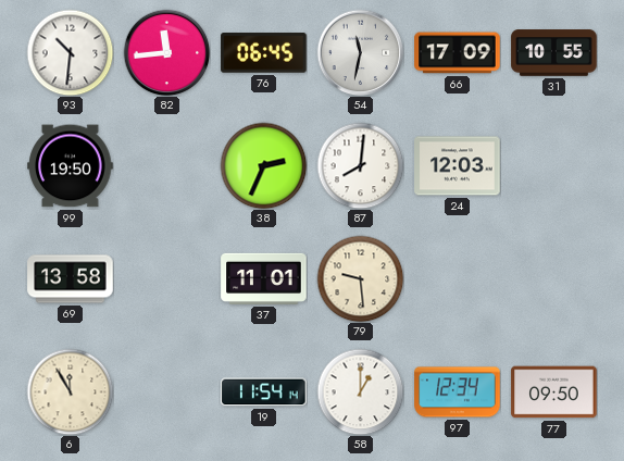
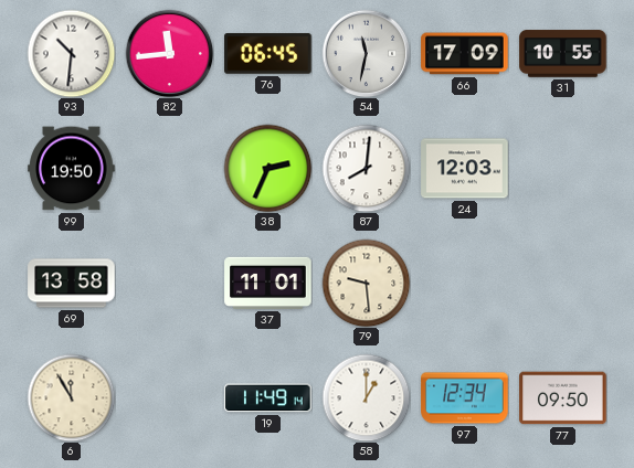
19: 11:54 -> 11:49 (268, 398)
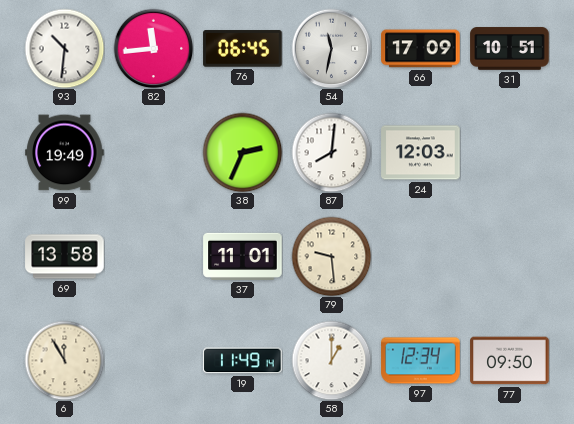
31: 10:55 -> 10:51 (510, 49)
99: 19:50 -> 19:49 (65, 153)
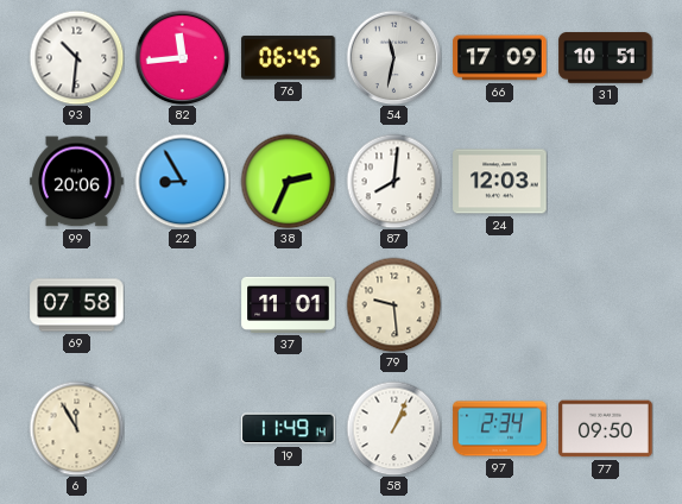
99: 19:49 -> 20:06 (77, 182)
22: none -> 8:55 (182, 181)
69: 13:58 -> 07:58 (77, 305)
58: 1:00 -> 1:04 (393, 428)
97: 12:34 -> 2:34 (500, 429)
